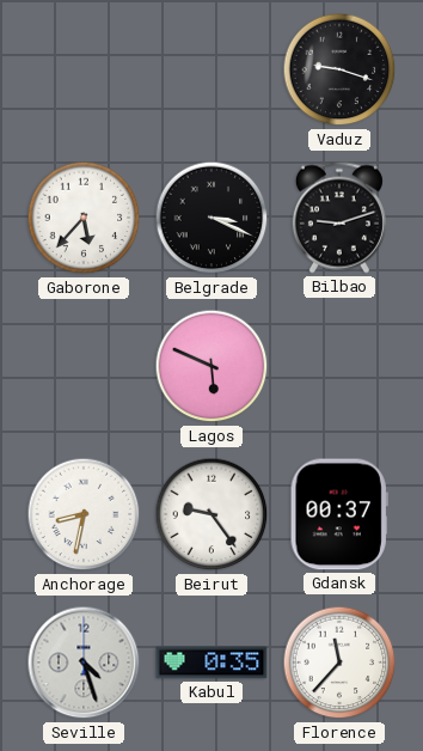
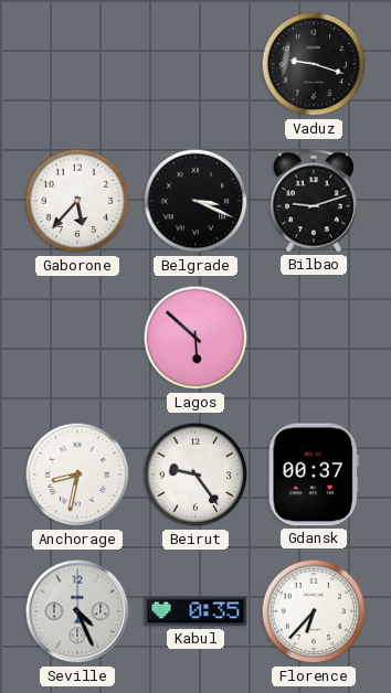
Lagos: 5:49 -> 5:52 (196, 338)
Seville: 4:27 -> 4:26 (77, 611)
Florence: 11:37 -> 6:37 (314, 611)
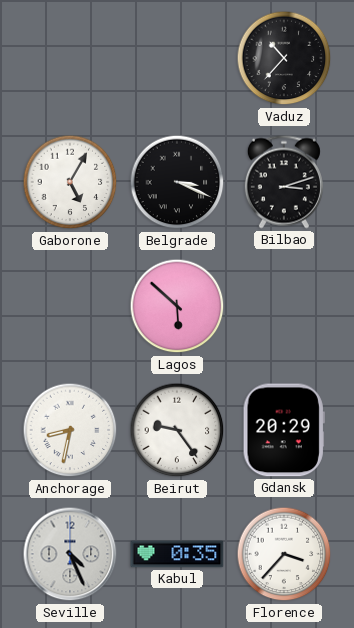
Vaduz: 9:18 -> 10:37 (284, 58)
Gaborone: 5:37 -> 5:05 (70, 182)
Bilbao: 9:12 -> 3:12 (284, 182)
Gdansk: 00:37 -> 20:29 (284, 430)
Florence: 6:37 -> 3:37 (284, 554)
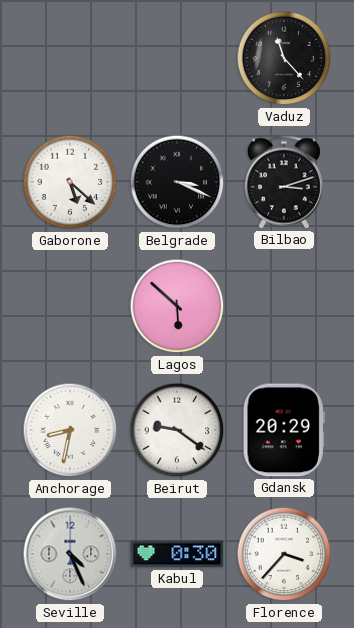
Vaduz: 10:37 -> 11:23 (284, 58)
Gaborone: 5:05 -> 5:22 (70, 182)
Beirut: 9:24 -> 9:21 (177, 430)
Kabul: 0:35 -> 0:30 (177, 554)
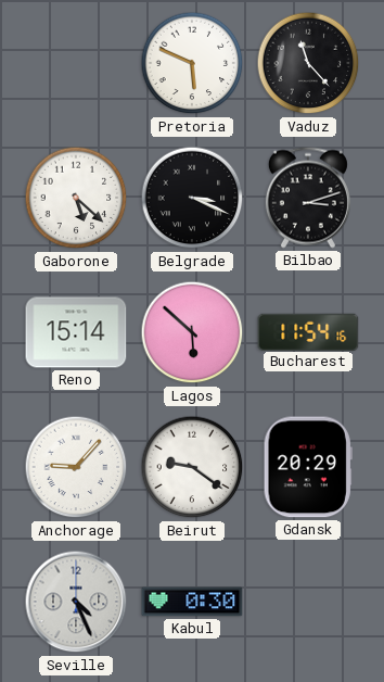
Pretoria: none -> 5:49 (192, 63)
Reno: none -> 15:14 (76, 332)
Bucharest: none -> 11:54 (308, 331)
Anchorage: 8:32 -> 9:07 (76, 467)
Florence: 3:37 -> none (284, 554)
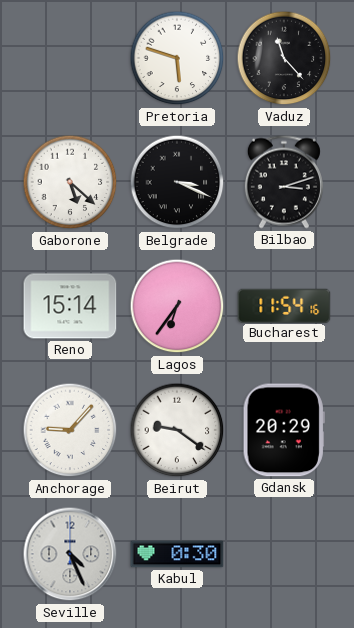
Pretoria: 5:49 -> 5:48 (177, 58)
Lagos: 5:52 -> 6:36 (177, 306)
